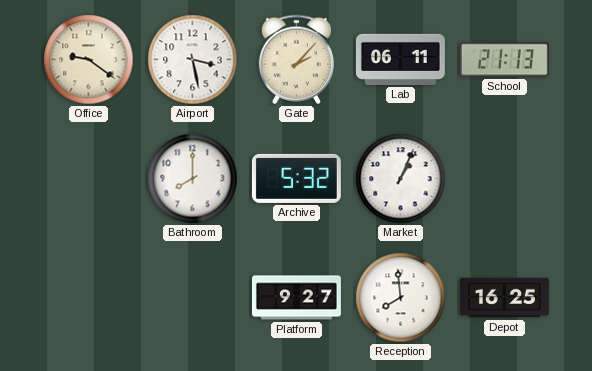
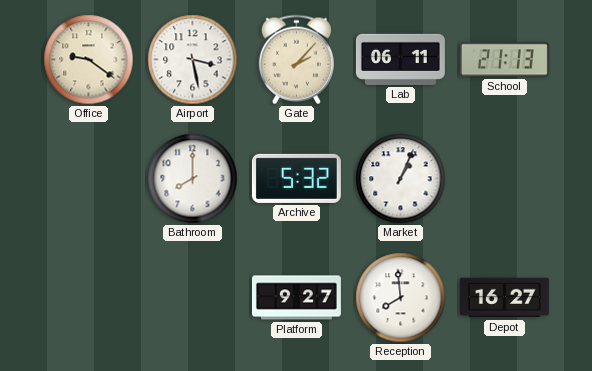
Depot: 16:25 -> 16:27 (504, 298)
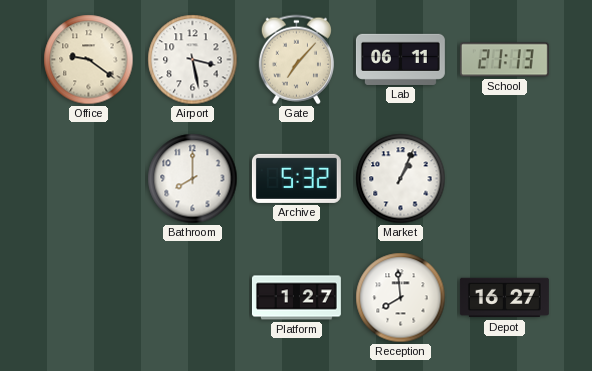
Gate: 2:07 -> 7:07 (296, 60)
Platform: 9:27 -> 1:27 (296, 298)
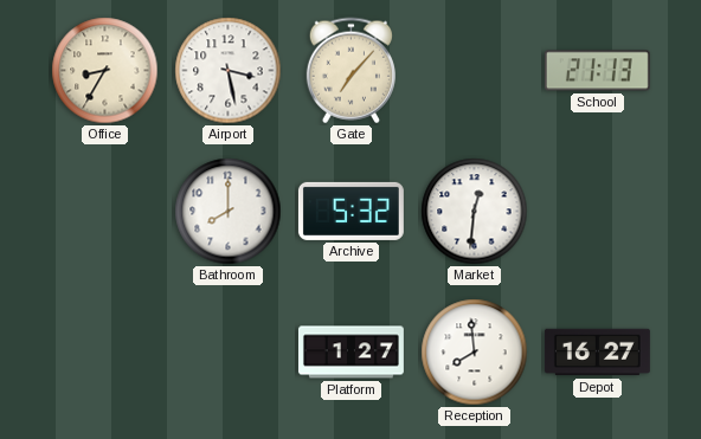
Office: 9:21 -> 8:35 (105, 71)
Lab: 06:11 -> none (400, 59)
Market: 1:04 -> 12:31 (475, 212)
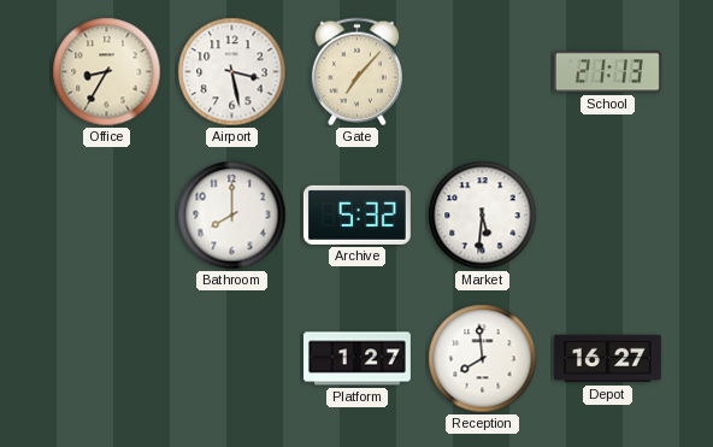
Market: 12:31 -> 5:31 (483, 216)
